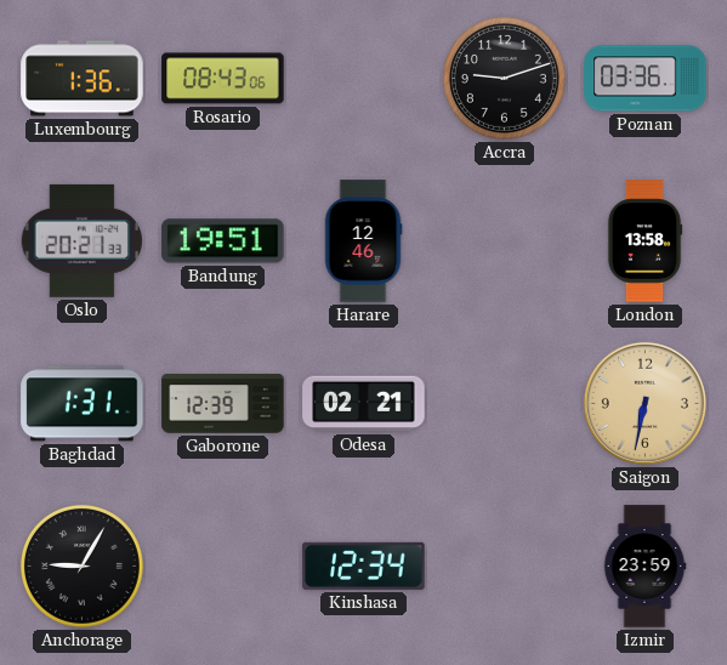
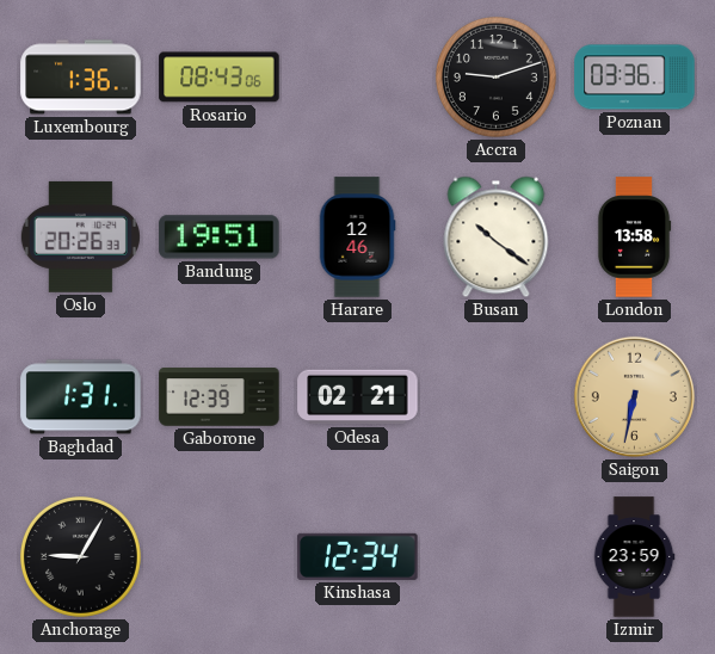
Oslo: 20:21 -> 20:26 (80, 236)
Busan: none -> 10:21 (497, 237)
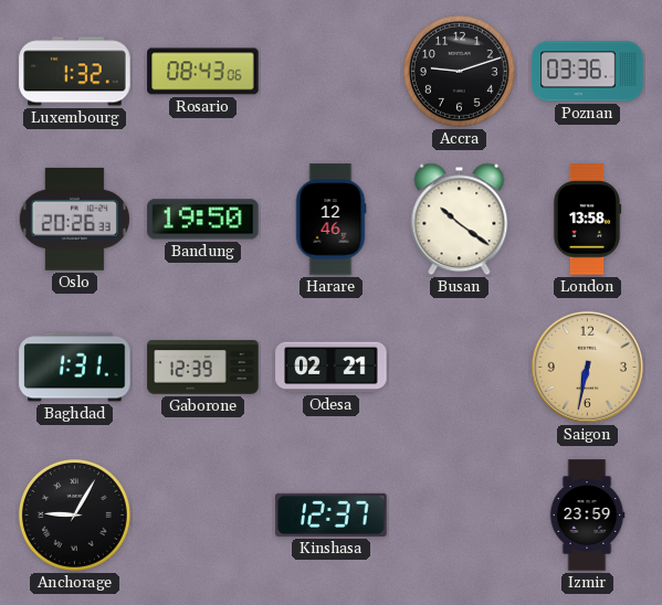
Luxembourg: 1:36 -> 1:32 (75, 72)
Bandung: 19:51 -> 19:50 (203, 220)
Kinshasa: 12:34 -> 12:37 (332, 514)
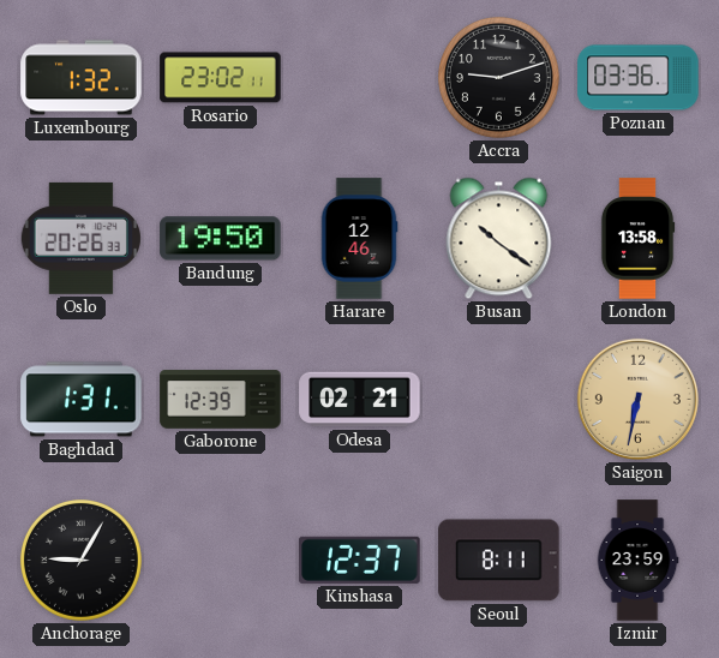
Rosario: 08:43 -> 23:02 (221, 78)
Seoul: none -> 8:11 (499, 561)
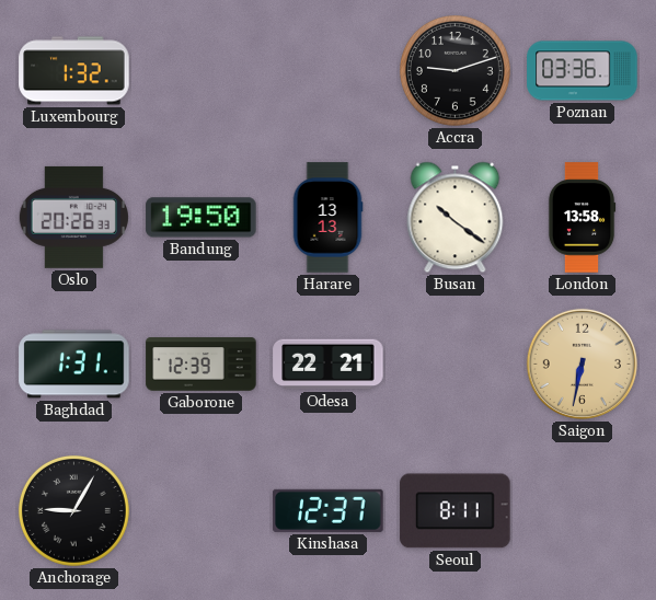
Rosario: 23:02 -> none (221, 78)
Harare: 12:46 -> 13:13 (327, 218)
Odesa: 02:21 -> 22:21 (329, 365)
Izmir: 23:59 -> none (637, 561)
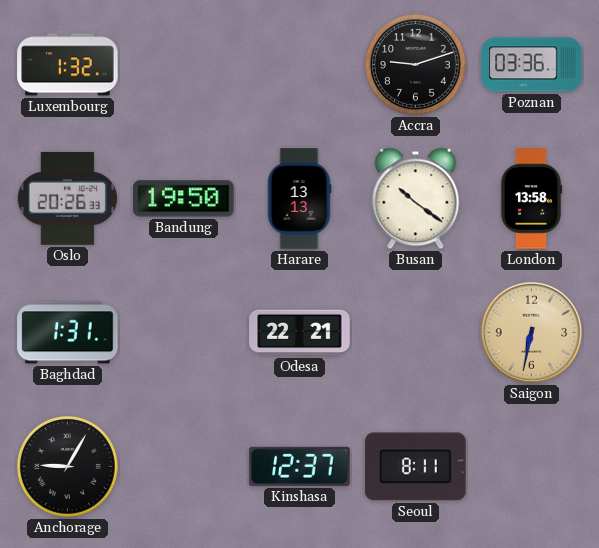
Gaborone: 12:39 -> none (202, 365)
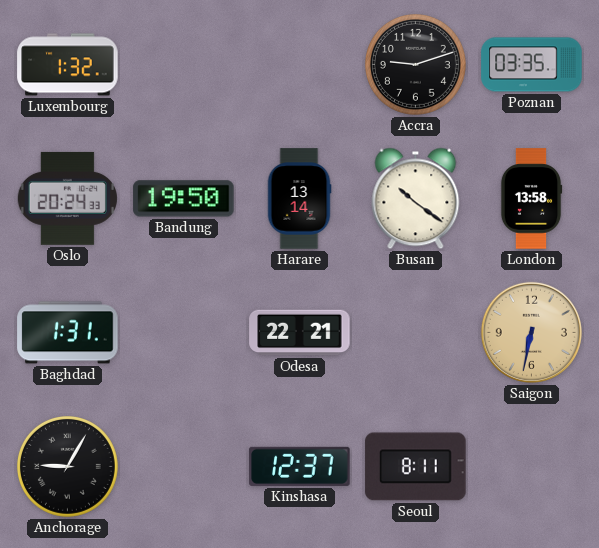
Poznan: 03:36 -> 03:35 (532, 65)
Oslo: 20:26 -> 20:24 (67, 198)
Harare: 13:13 -> 13:14 (299, 199)
